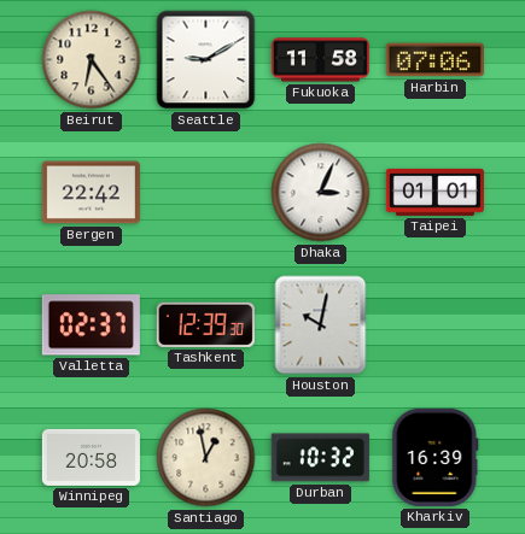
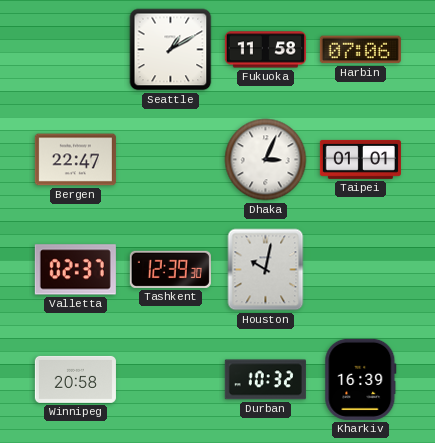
Beirut: 6:24 -> none (92, 60)
Seattle: 9:10 -> 1:10 (171, 50)
Bergen: 22:42 -> 22:47 (75, 160)
Santiago: 12:58 -> none (206, 458)
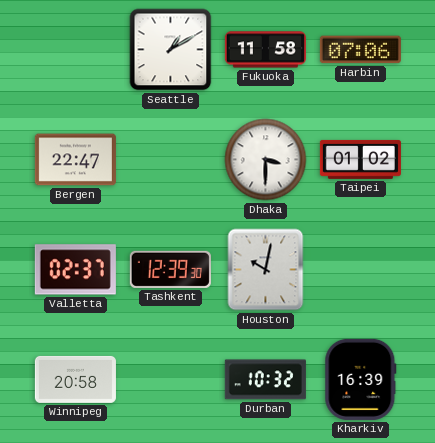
Dhaka: 3:04 -> 3:30 (266, 160)
Taipei: 01:01 -> 01:02 (360, 159)
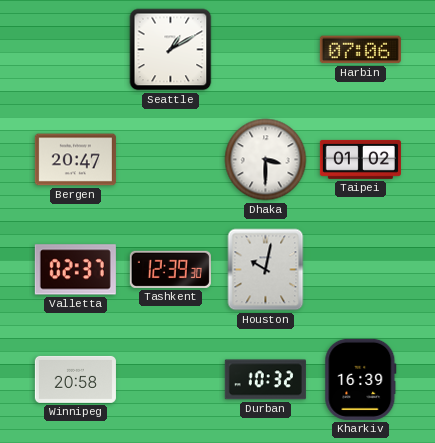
Fukuoka: 11:58 -> none (265, 50)
Bergen: 22:47 -> 20:47 (75, 160)
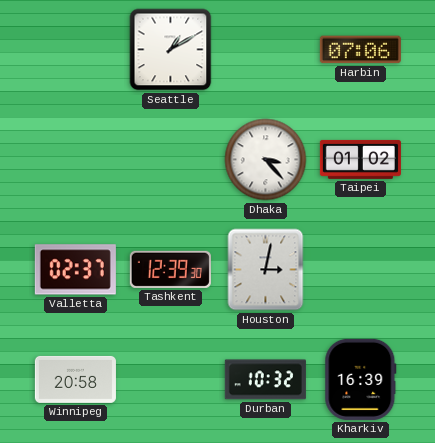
Bergen: 20:47 -> none (75, 160)
Dhaka: 3:30 -> 3:23 (266, 160)
Houston: 10:02 -> 3:02 (266, 270)
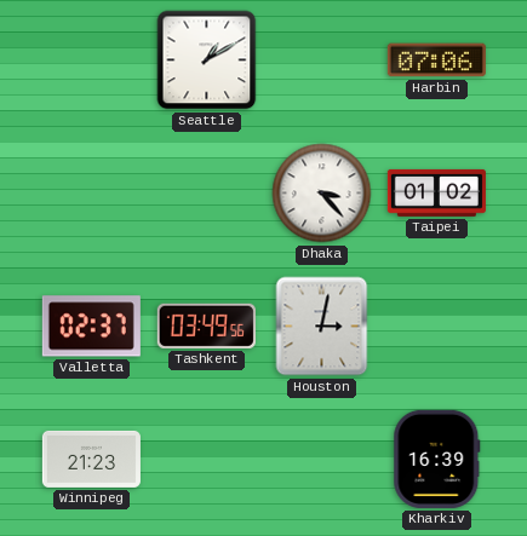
Tashkent: 12:39 -> 03:49 (206, 325)
Winnipeg: 20:58 -> 21:23 (91, 459)
Durban: 10:32 -> none (265, 380)
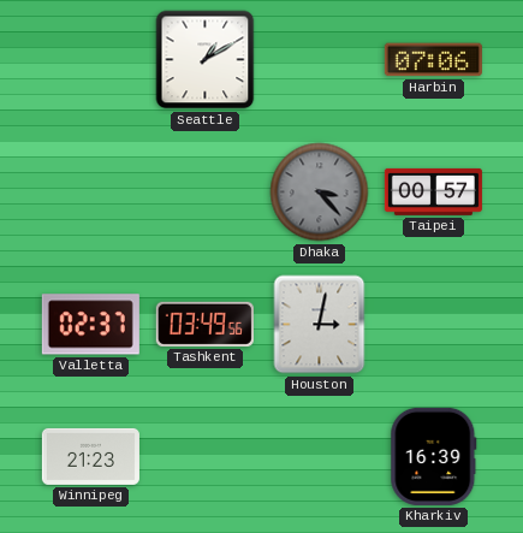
Dhaka dial: white -> grey (320, 193)
Taipei: 01:02 -> 00:57 (433, 191)
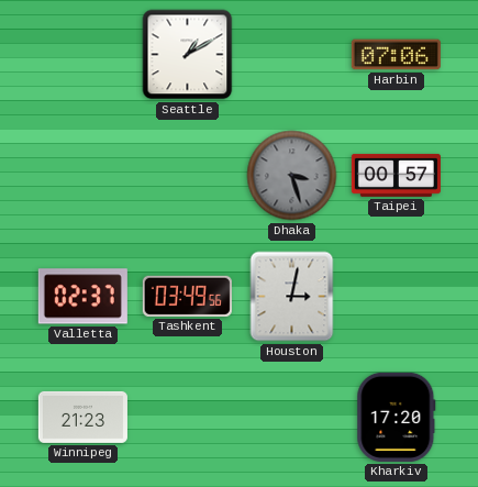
Dhaka: 3:23 -> 3:27 (292, 176)
Kharkiv: 16:39 -> 17:20 (397, 417)
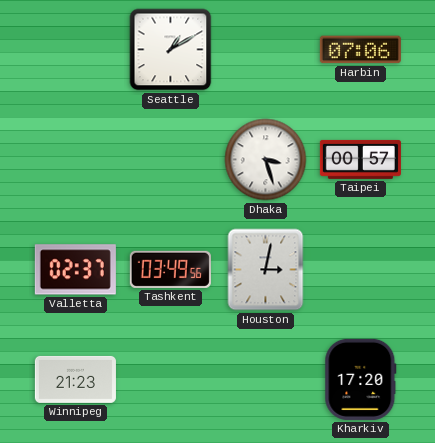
Dhaka dial: grey -> white (266, 160)
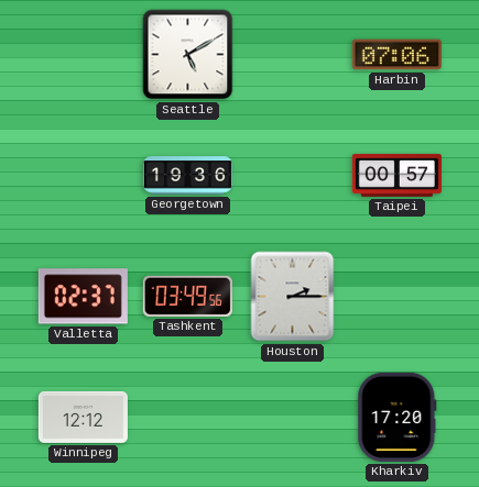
Seattle: 1:10 -> 5:10 (188, 55)
Georgetown: none -> 19:36 (187, 176)
Dhaka: 3:27 -> none (266, 160)
Houston: 3:02 -> 2:15 (293, 297)
Winnipeg: 21:23 -> 12:12 (83, 417)
